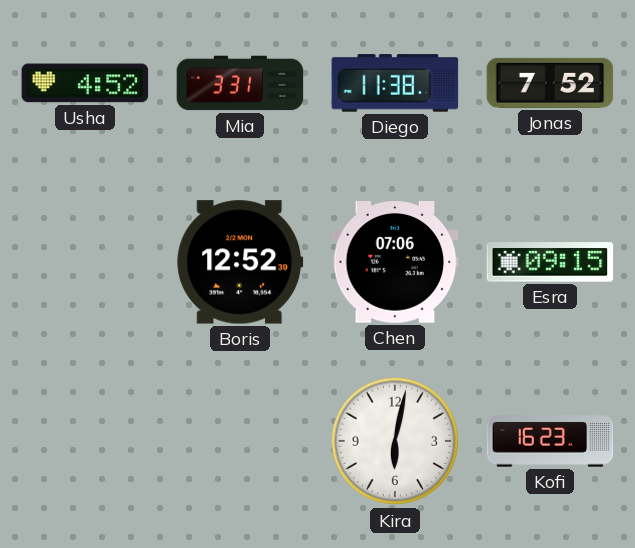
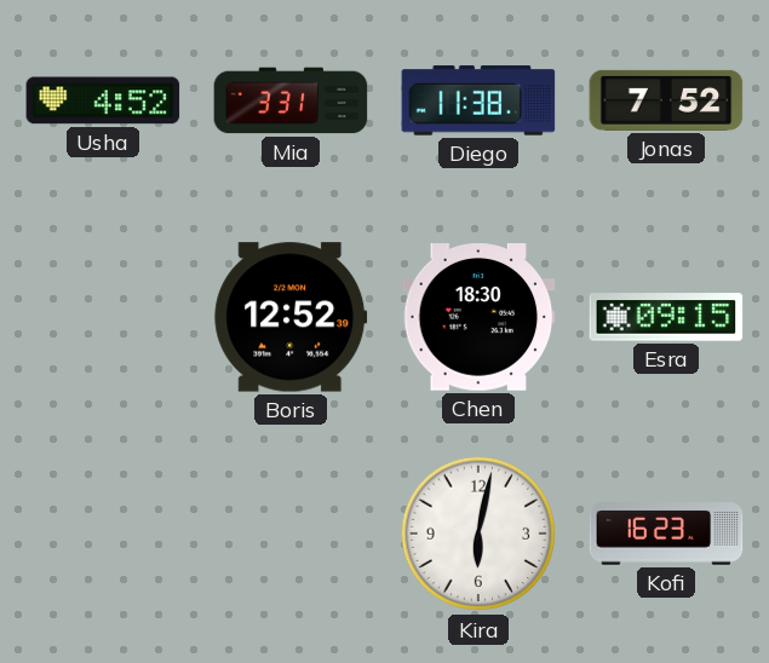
Chen: 07:06 -> 18:30 (478, 318)
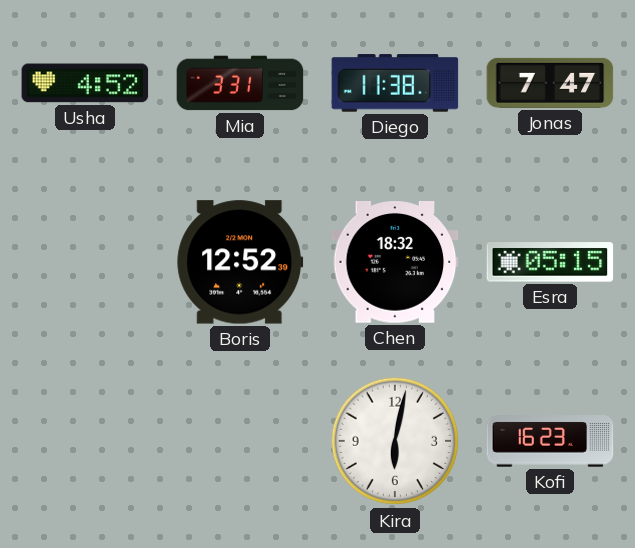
Jonas: 7:52 -> 7:47 (550, 83)
Chen: 18:30 -> 18:32 (395, 263)
Esra: 09:15 -> 05:15 (550, 262)
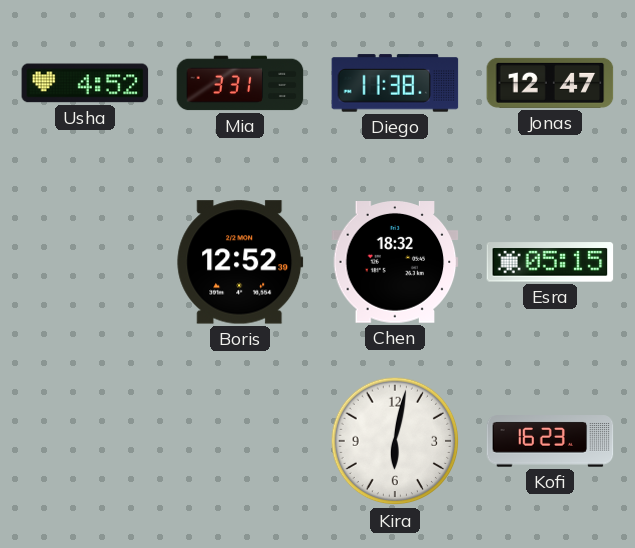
Jonas: 7:47 -> 12:47 (550, 83)
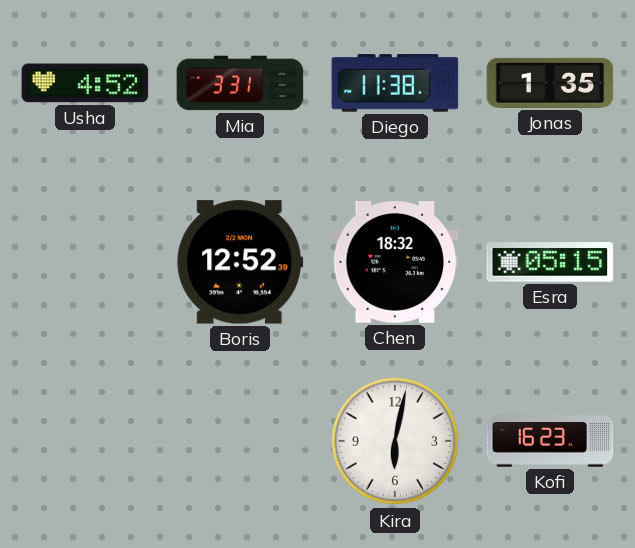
Jonas: 12:47 -> 1:35 (550, 83)
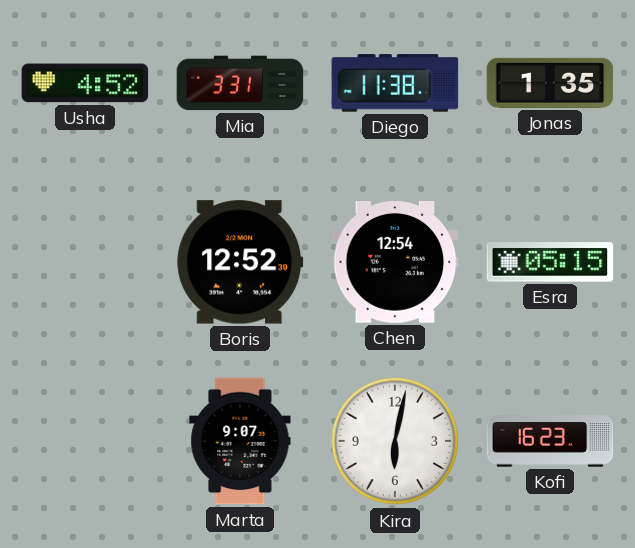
Chen: 18:32 -> 12:54 (395, 263)
Marta: none -> 9:07 (240, 441)
